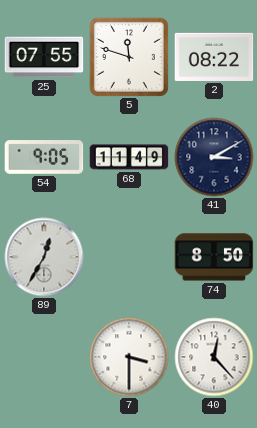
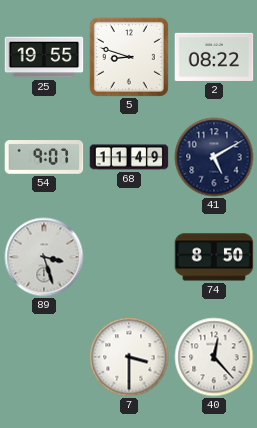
25: 07:55 -> 19:55 (44, 57)
5: 11:48 -> 8:48 (129, 57)
54: 9:05 -> 9:07 (44, 157)
41: 3:10 -> 5:10 (214, 157)
89: 12:35 -> 3:27 (44, 257)
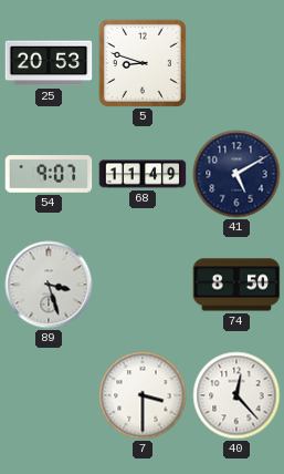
25: 19:55 -> 20:53 (49, 63)
2: 08:22 -> none (214, 57)
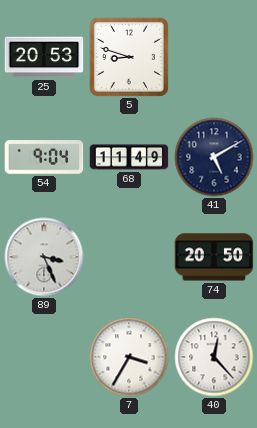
54: 9:07 -> 9:04 (44, 157)
89: 3:27 -> 3:26 (44, 257)
74: 8:50 -> 20:50 (214, 257)
7: 3:30 -> 3:35 (129, 357)
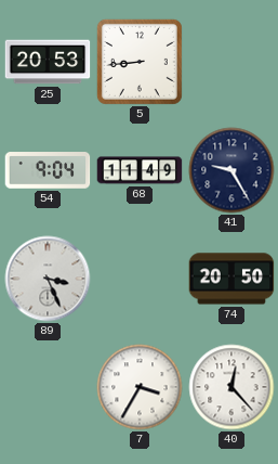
5: 8:48 -> 8:44 (140, 62)
41: 5:10 -> 9:25 (231, 170)
